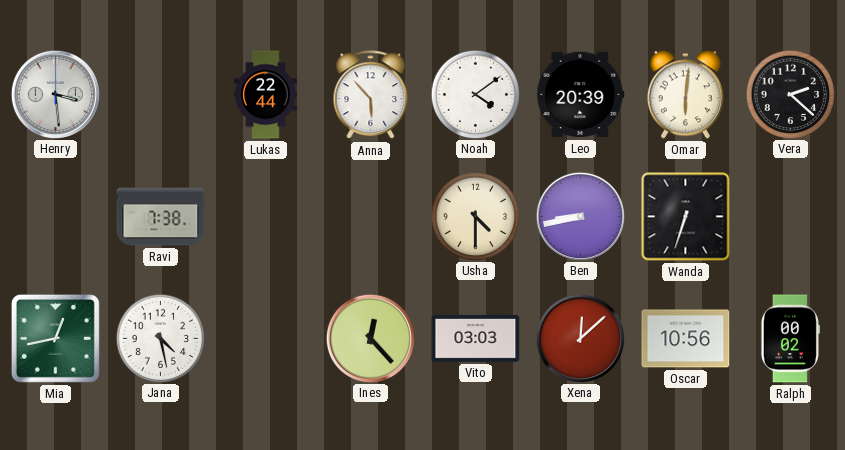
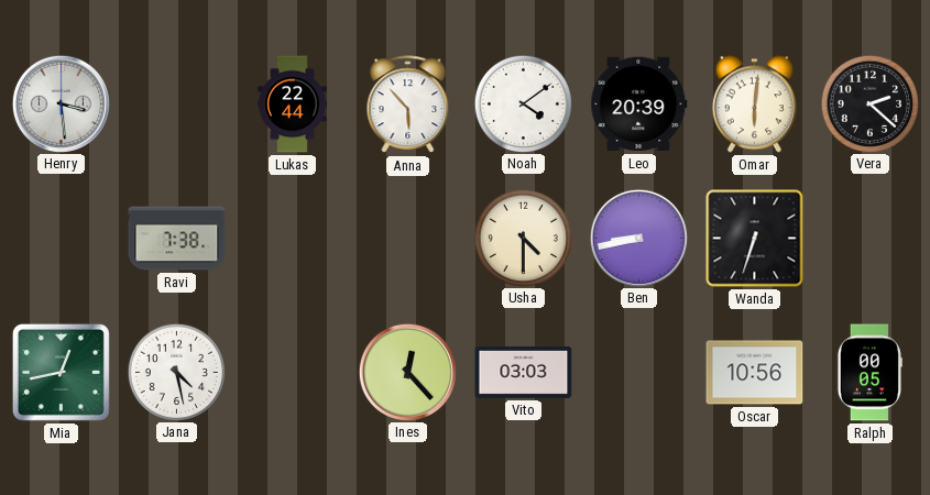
Xena: 12:08 -> none (580, 338)
Ralph: 00:02 -> 00:05 (869, 373)
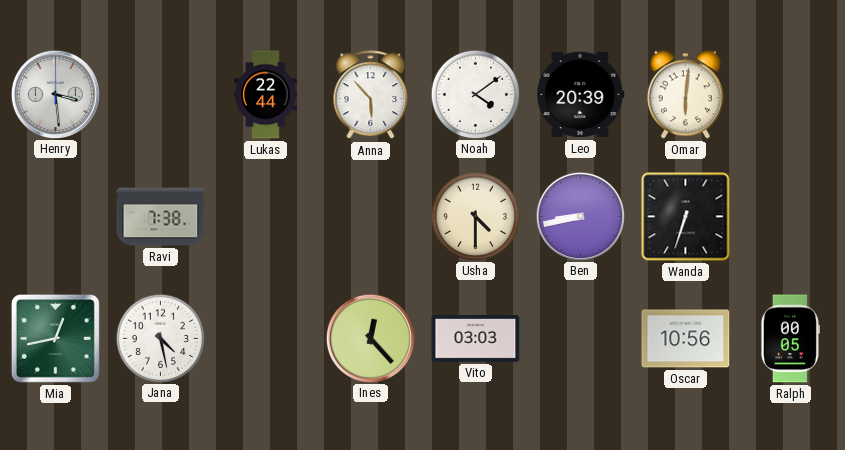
Vera: 2:22 -> none (869, 103)
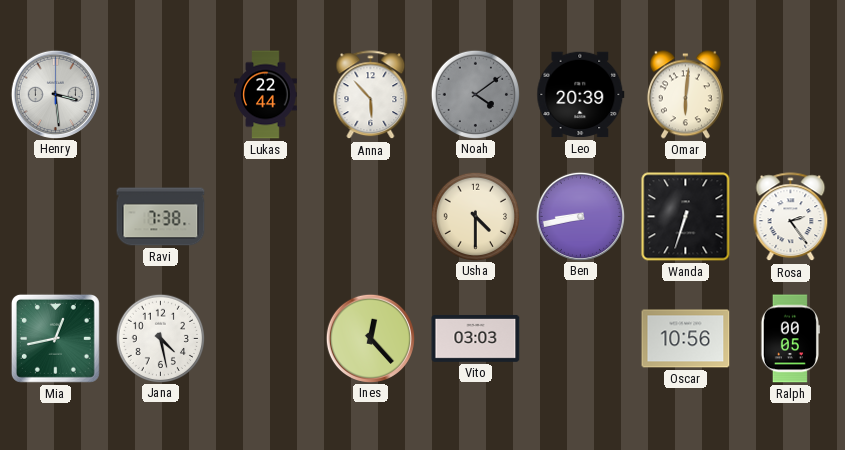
Noah dial: white -> grey (475, 94)
Rosa: none -> 2:24 (791, 217)
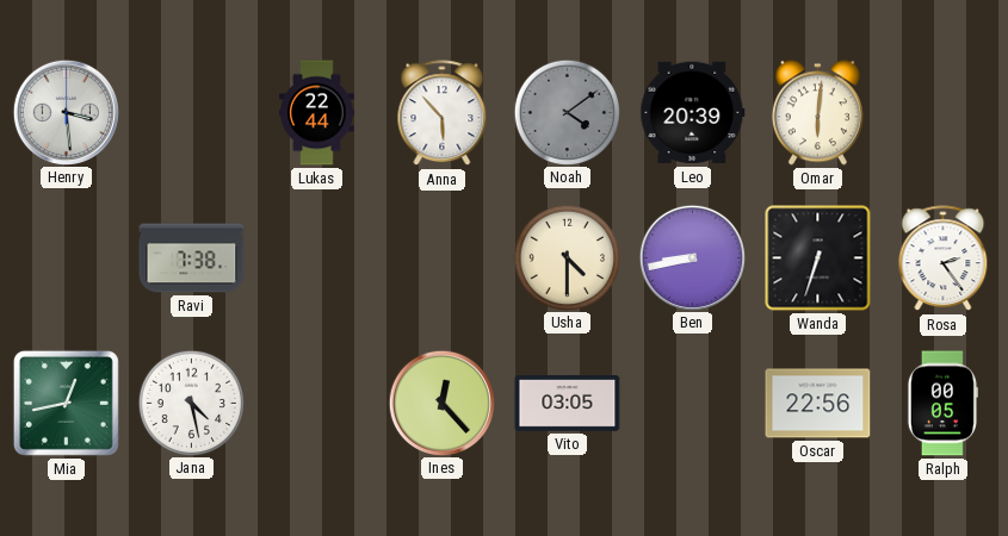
Vito: 03:03 -> 03:05 (568, 404)
Oscar: 10:56 -> 22:56 (818, 404)
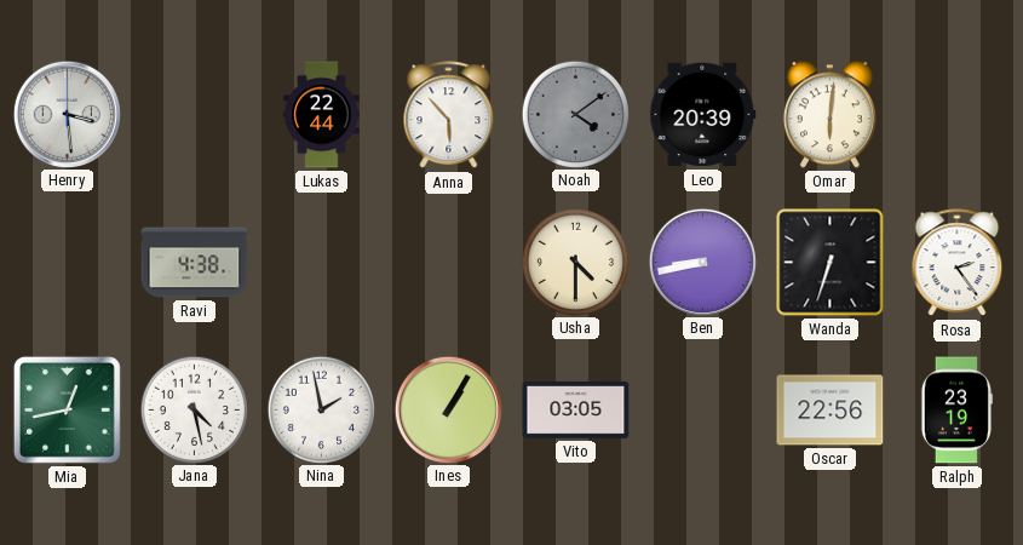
Ravi: 7:38 -> 4:38 (195, 263)
Nina: none -> 1:58 (321, 409)
Ines: 12:23 -> 1:05 (448, 409)
Ralph: 00:05 -> 23:19 (956, 411)
